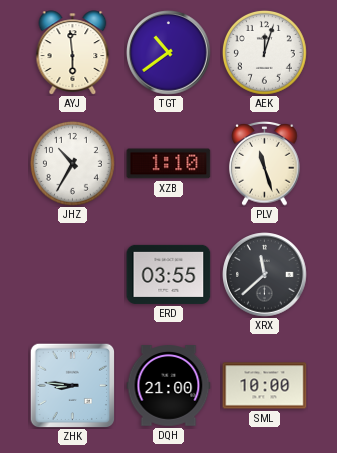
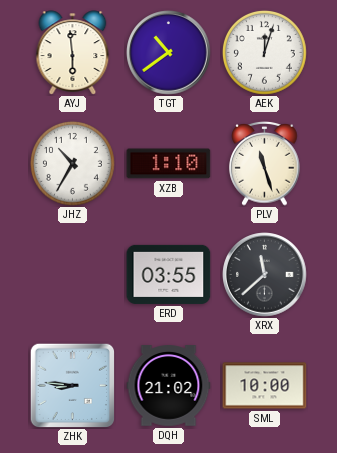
DQH: 21:00 -> 21:02 (169, 386)
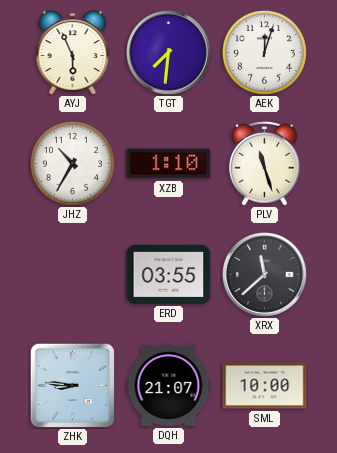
AYJ: 5:59 -> 5:56 (73, 53)
TGT: 10:39 -> 7:31 (169, 53)
DQH: 21:02 -> 21:07 (169, 386)
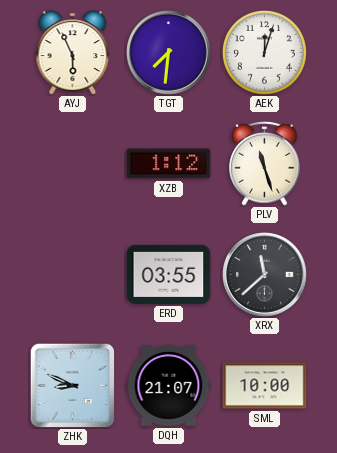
JHZ: 10:35 -> none (72, 163)
XZB: 1:10 -> 1:12 (169, 164)
ZHK: 8:46 -> 8:49 (72, 385)
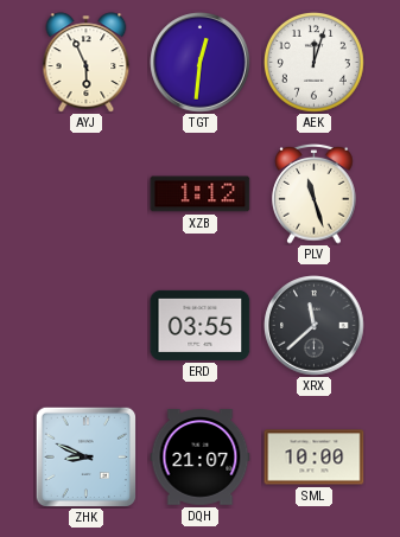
TGT: 7:31 -> 12:31 (201, 63)
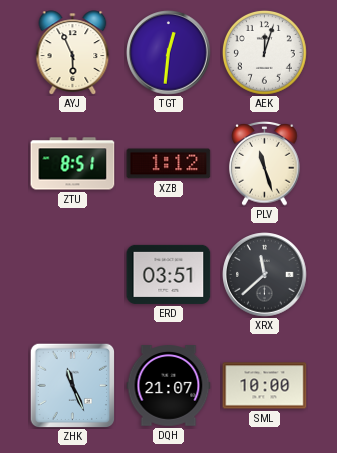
ZTU: none -> 8:51 (73, 164)
ERD: 03:55 -> 03:51 (169, 274)
ZHK: 8:49 -> 11:26 (72, 385)
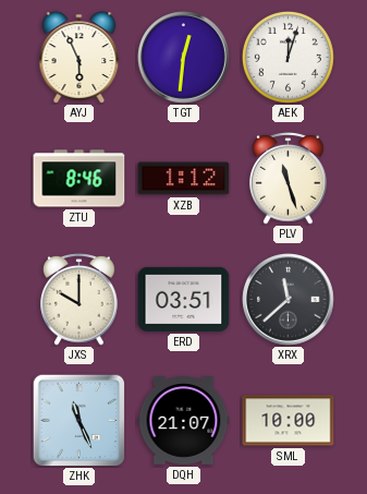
ZTU: 8:51 -> 8:46 (79, 179)
JXS: none -> 10:00 (79, 300)
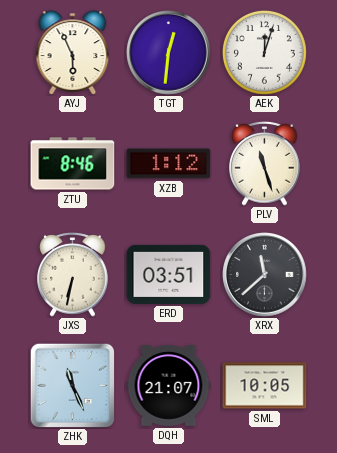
JXS: 10:00 -> 6:32 (73, 275)
SML: 10:00 -> 10:05 (265, 386)
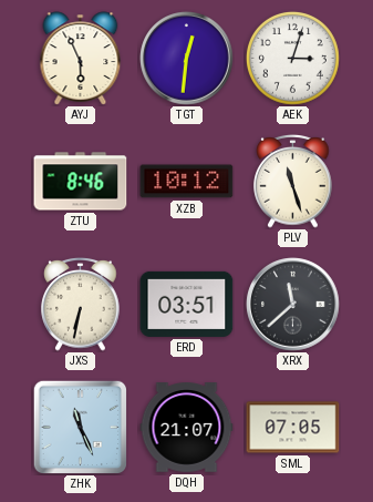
AEK: 12:03 -> 3:03 (292, 58)
XZB: 1:12 -> 10:12 (187, 182)
SML: 10:05 -> 07:05 (293, 428)
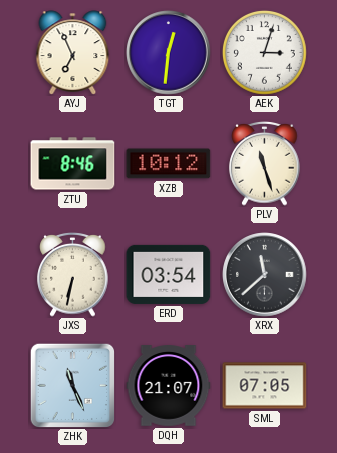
AYJ: 5:56 -> 6:56 (73, 53)
ERD: 03:51 -> 03:54 (169, 274)
